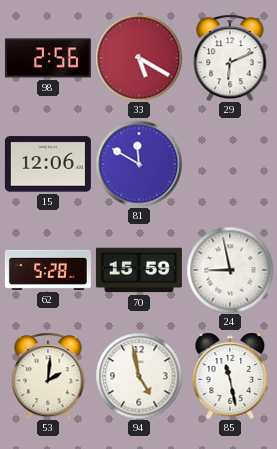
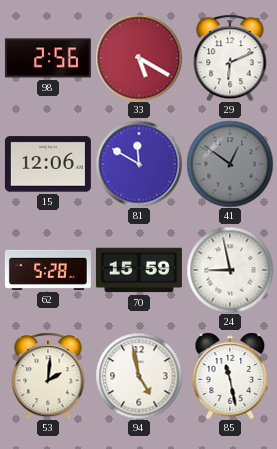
41: none -> 12:51 (230, 164)
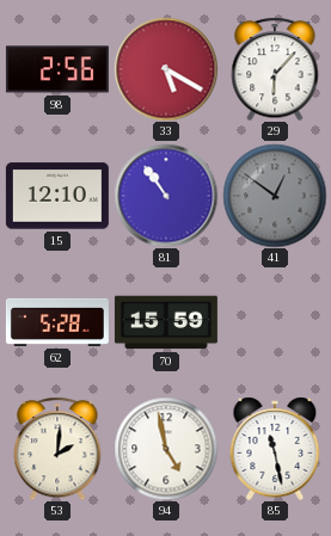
29: 6:11 -> 6:07 (275, 69)
15: 12:06 -> 12:10 (57, 196)
81: 11:50 -> 10:54 (166, 196)
24: 8:58 -> none (230, 270)
